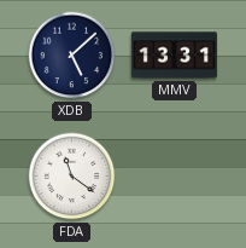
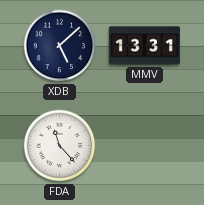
FDA: 11:21 -> 11:23 (60, 146)
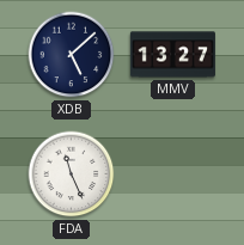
MMV: 13:31 -> 13:27 (172, 55)
FDA: 11:23 -> 11:26 (72, 174)
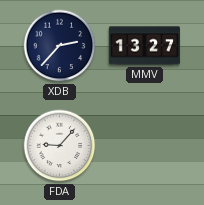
XDB: 5:08 -> 2:37 (60, 46)
FDA: 11:26 -> 9:07 (60, 146)
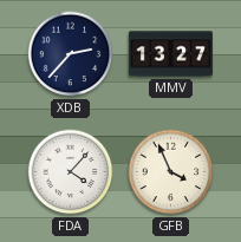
FDA: 9:07 -> 4:07 (71, 172)
GFB: none -> 3:56 (171, 172)
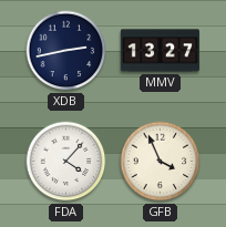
XDB: 2:37 -> 2:43 (66, 51)
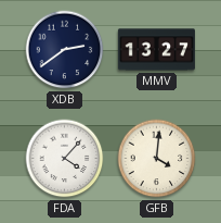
XDB: 2:43 -> 2:39 (65, 50)
GFB: 3:56 -> 4:01 (157, 159)
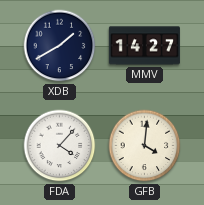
XDB: 2:39 -> 1:40 (60, 46)
MMV: 13:27 -> 14:27 (144, 46)
